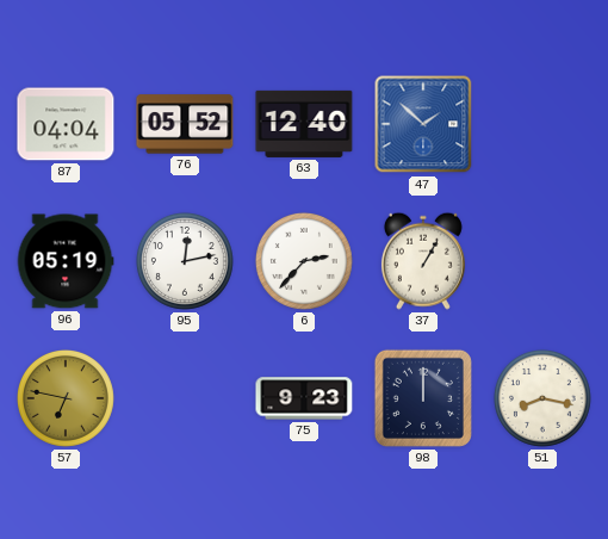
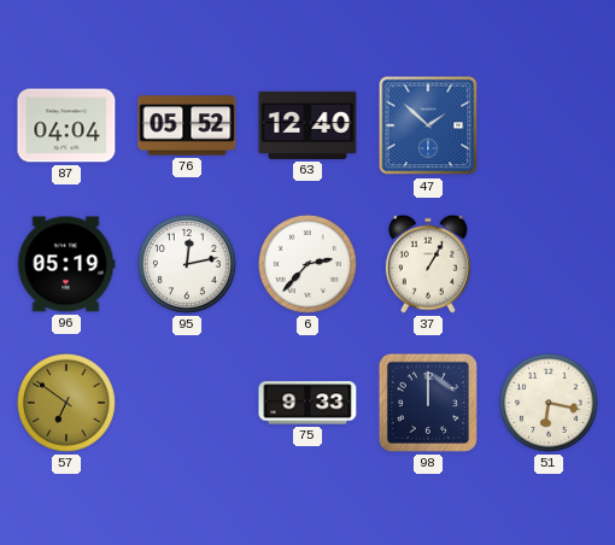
57: 6:47 -> 6:51 (66, 403)
75: 9:23 -> 9:33 (307, 403)
51: 8:17 -> 6:17 (549, 403)
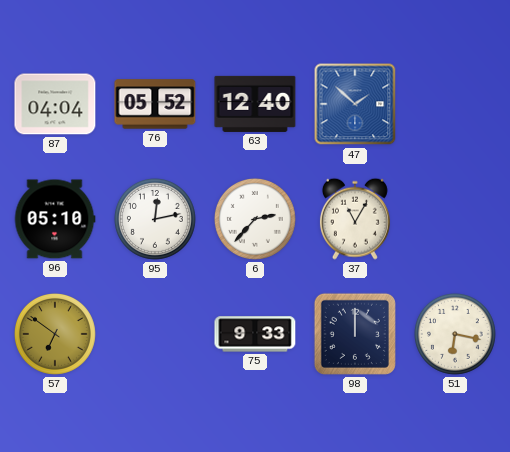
96: 05:19 -> 05:10 (55, 219)
37: 1:05 -> 11:05 (355, 219)
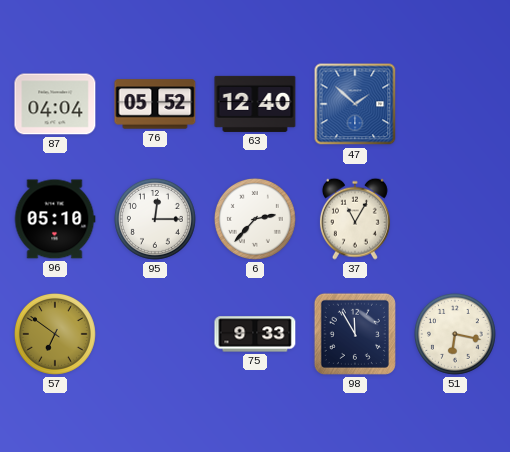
95: 12:13 -> 12:15 (155, 219)
98: 12:00 -> 11:55 (355, 334)
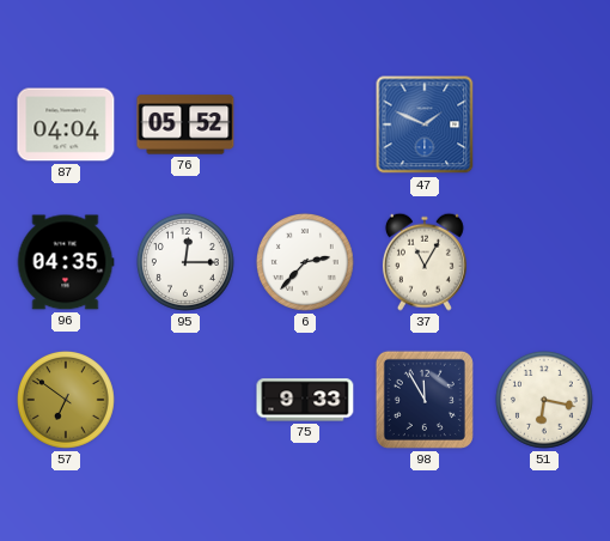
63: 12:40 -> none (255, 104)
47: 1:52 -> 1:49 (425, 124)
96: 05:10 -> 04:35 (66, 262)
